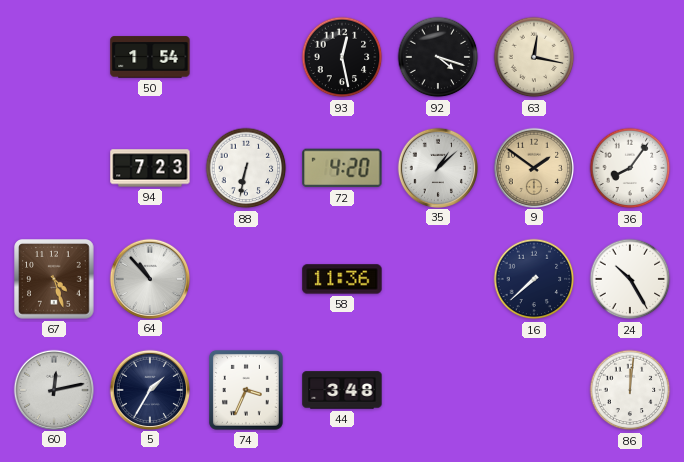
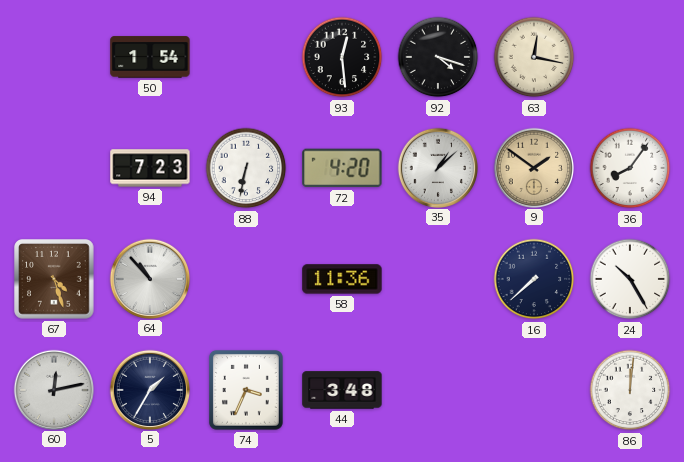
93: 12:28 -> 12:29 (342, 57)
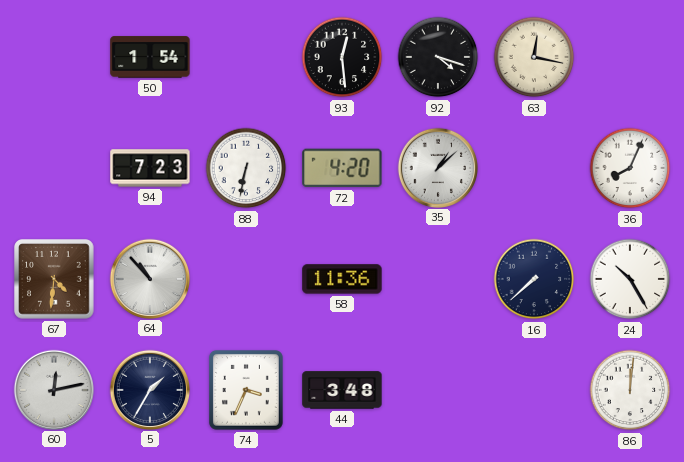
9: 1:51 -> none (533, 167)
36: 8:06 -> 8:04 (630, 168)
67: 4:27 -> 4:31 (54, 279)
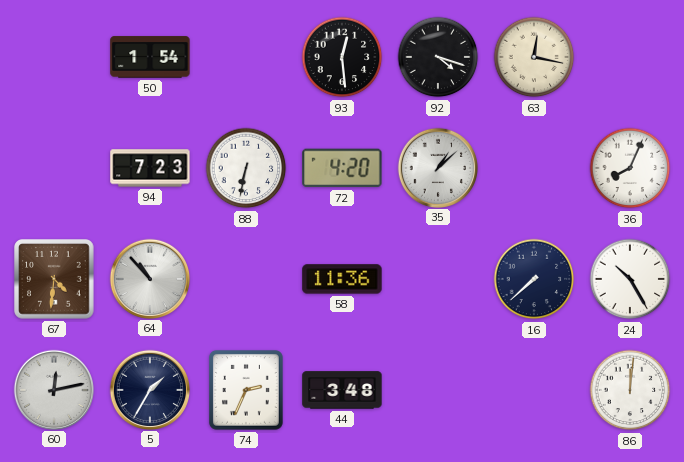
74: 3:34 -> 2:34 (246, 391)
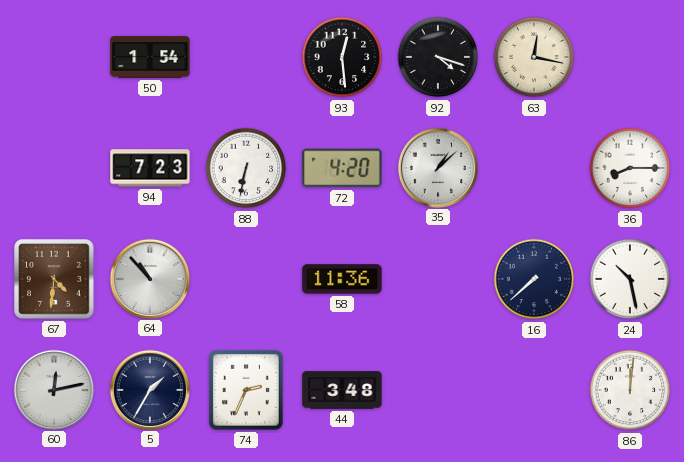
36: 8:04 -> 8:15 (630, 168)
24: 10:25 -> 10:28 (630, 279)
